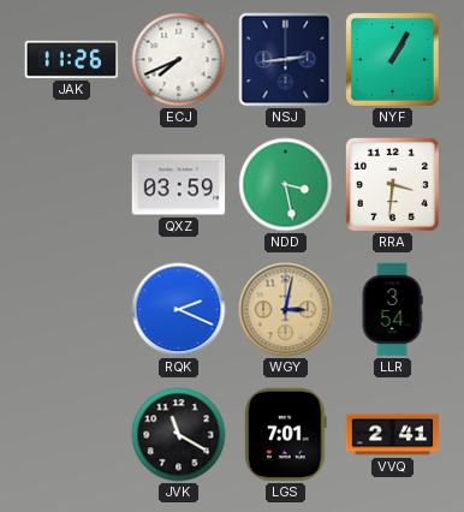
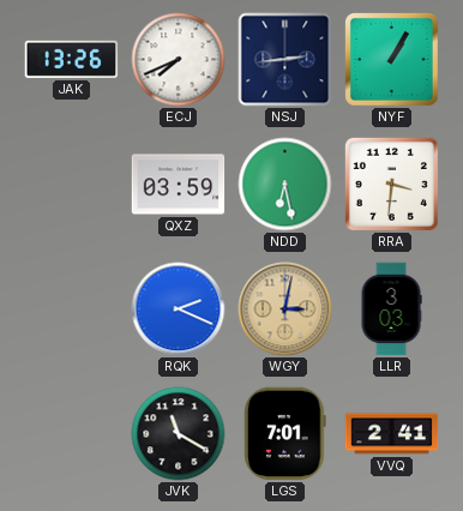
JAK: 11:26 -> 13:26 (72, 59)
NDD: 3:28 -> 6:28 (285, 185)
LLR: 3:54 -> 3:03 (391, 309)
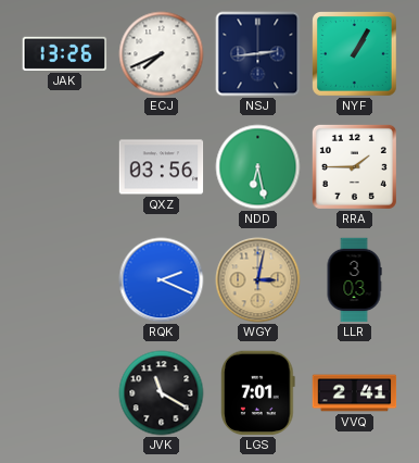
QXZ: 03:59 -> 03:56 (162, 167)
RRA: 3:31 -> 1:45 (354, 166)
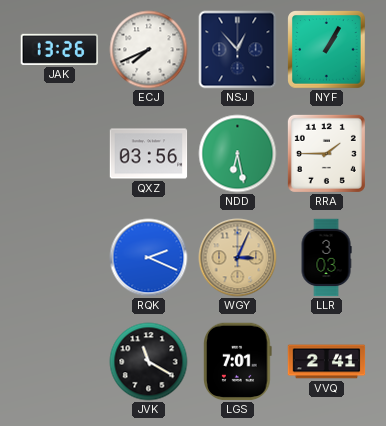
NSJ: 2:44 -> 12:53 (238, 50)
WGY: 3:02 -> 3:04 (238, 258)
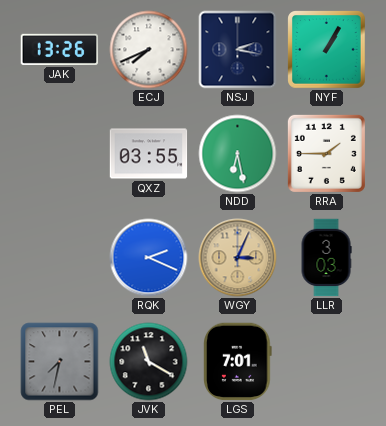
NSJ: 12:53 -> 2:17 (238, 50)
QXZ: 03:56 -> 03:55 (149, 154)
PEL: none -> 7:32 (60, 362)
VVQ: 2:41 -> none (327, 362)
